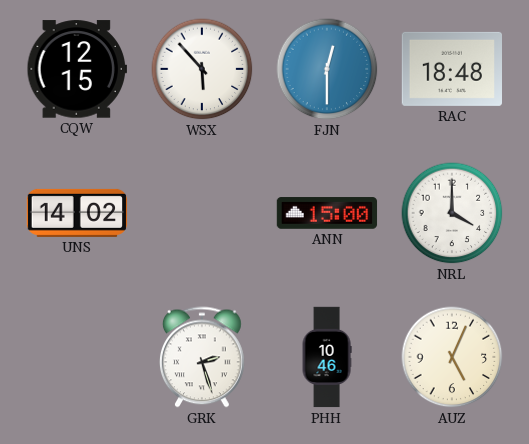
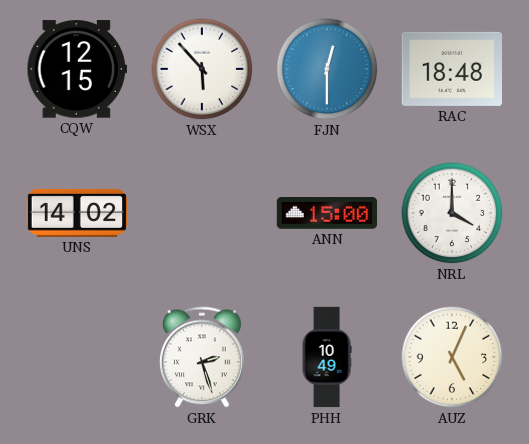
PHH: 10:46 -> 10:49 (327, 357)
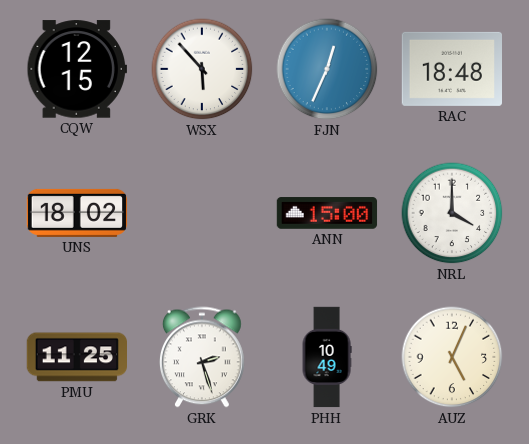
FJN: 12:30 -> 12:34 (327, 69)
UNS: 14:02 -> 18:02 (77, 213)
PMU: none -> 11:25 (76, 357)
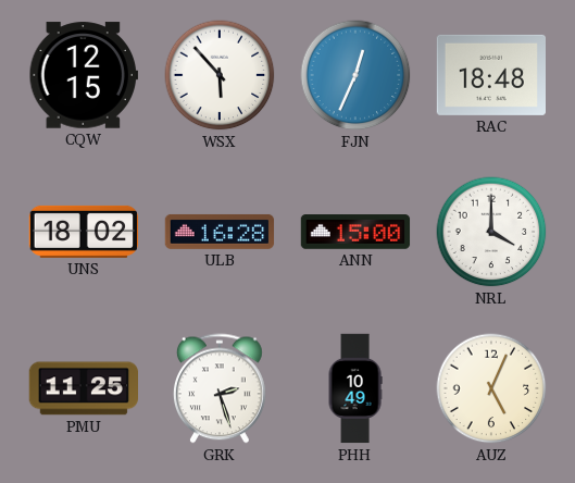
ULB: none -> 16:28 (220, 232)
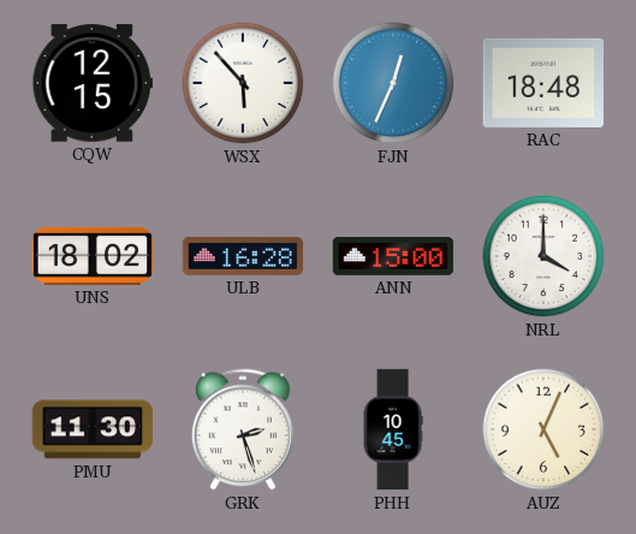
PMU: 11:25 -> 11:30 (91, 429)
PHH: 10:49 -> 10:45 (393, 429)
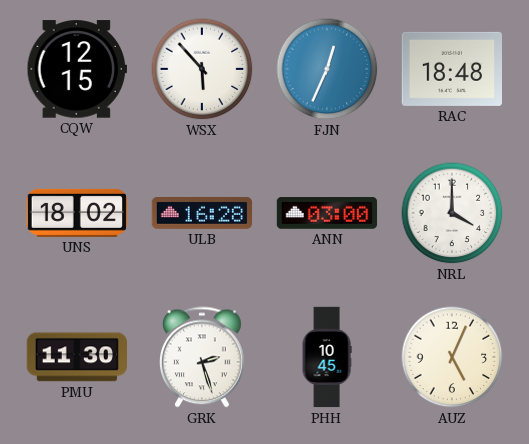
ANN: 15:00 -> 03:00 (327, 213)
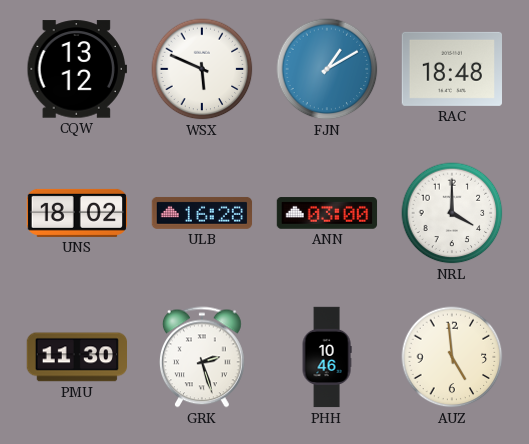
CQW: 12:15 -> 13:12 (76, 69)
WSX: 5:53 -> 5:49 (202, 69)
FJN: 12:34 -> 1:10 (327, 69)
PHH: 10:45 -> 10:46 (327, 357)
AUZ: 5:04 -> 4:59 (452, 357)
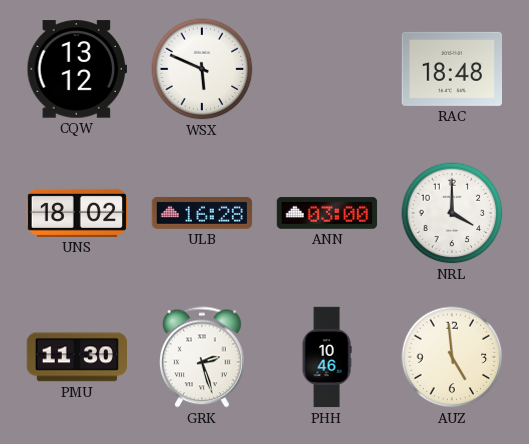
FJN: 1:10 -> none (327, 69)
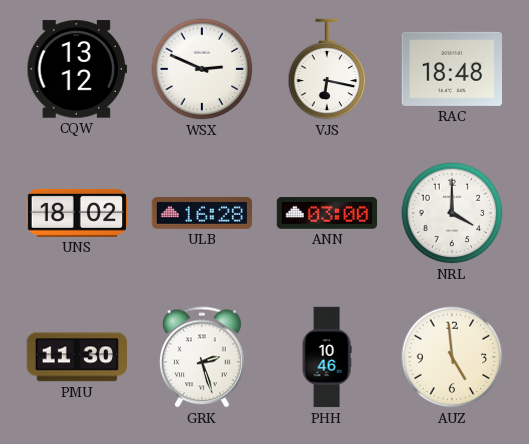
WSX: 5:49 -> 2:49 (202, 69)
VJS: none -> 6:17 (327, 69)
